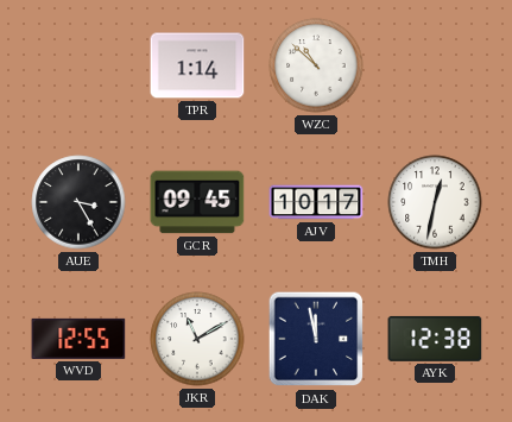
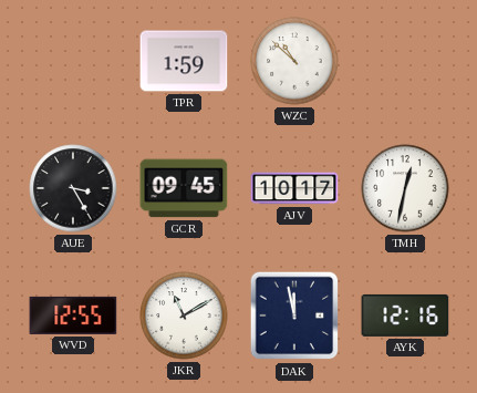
TPR: 1:14 -> 1:59 (184, 61)
AYK: 12:38 -> 12:16 (405, 316)
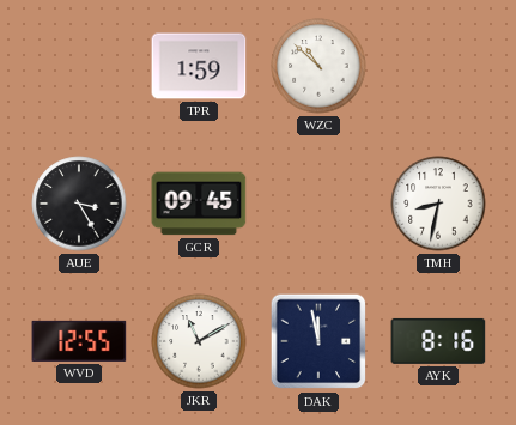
AJV: 10:17 -> none (294, 188)
TMH: 12:32 -> 8:32 (438, 204)
AYK: 12:16 -> 8:16 (438, 341)
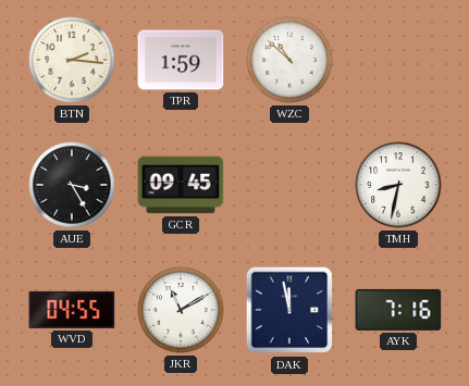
BTN: none -> 2:16 (72, 60)
WVD: 12:55 -> 04:55 (72, 310)
AYK: 8:16 -> 7:16 (398, 310)
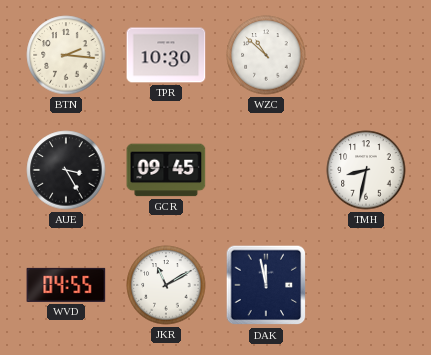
TPR: 1:59 -> 10:30 (166, 55)
AYK: 7:16 -> none (398, 310)
